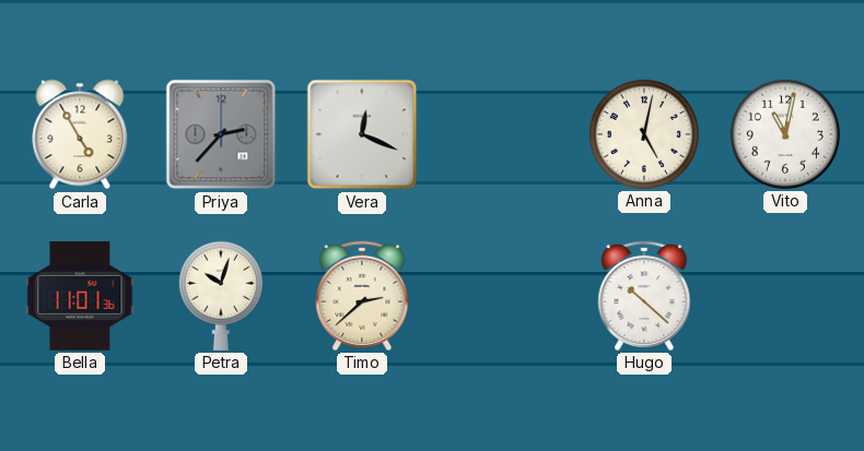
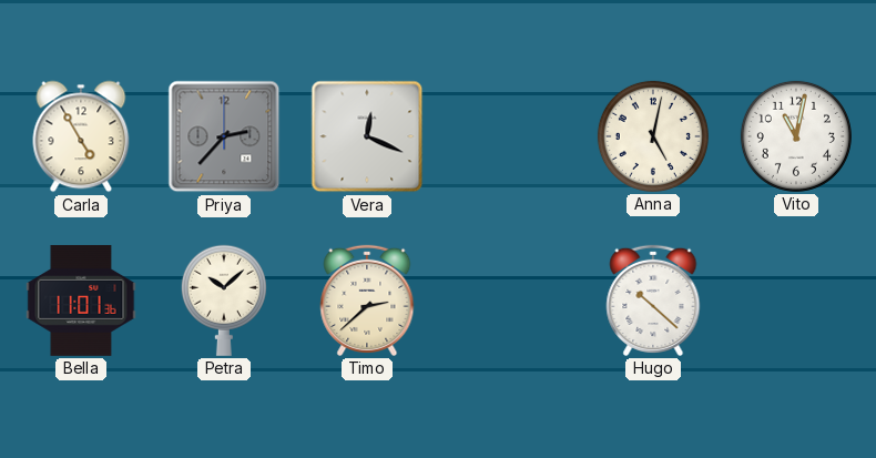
Petra: 10:03 -> 10:08 (224, 301)
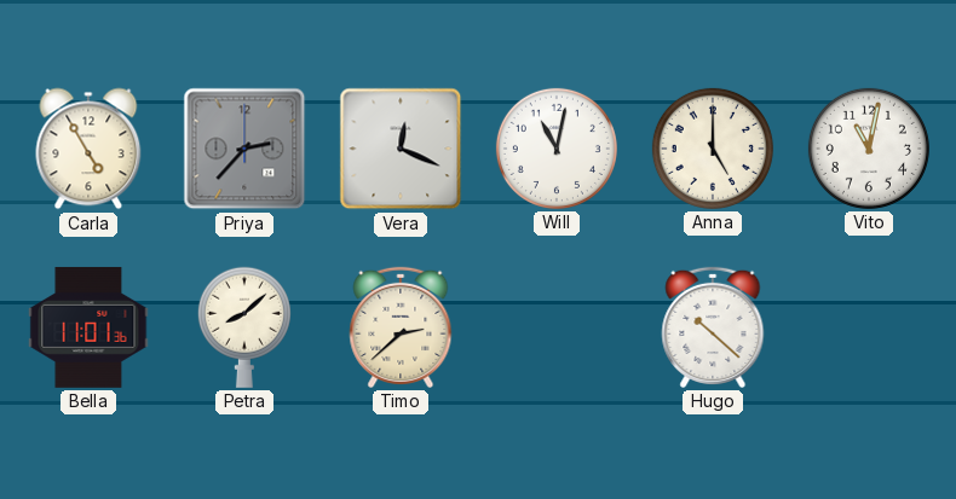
Will: none -> 11:02 (557, 149)
Anna: 5:02 -> 5:00 (713, 149)
Petra: 10:08 -> 8:08 (244, 327)
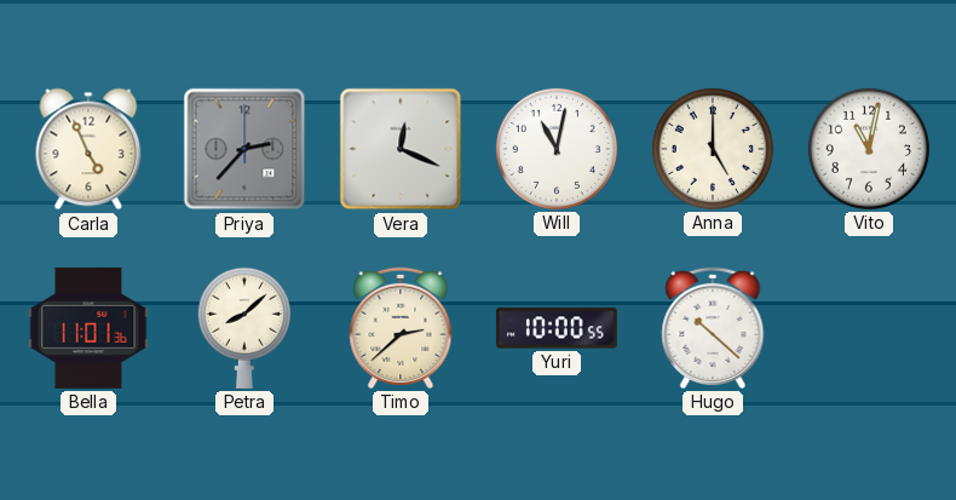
Carla: 4:55 -> 4:56 (88, 149)
Yuri: none -> 10:00 (557, 328)
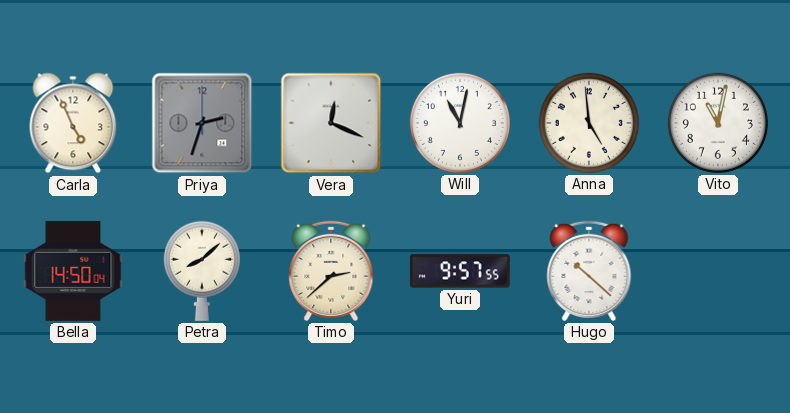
Priya: 2:37 -> 2:33 (202, 123)
Anna: 5:00 -> 4:59 (589, 123)
Bella: 11:01 -> 14:50 (73, 271)
Yuri: 10:00 -> 9:57 (460, 271)
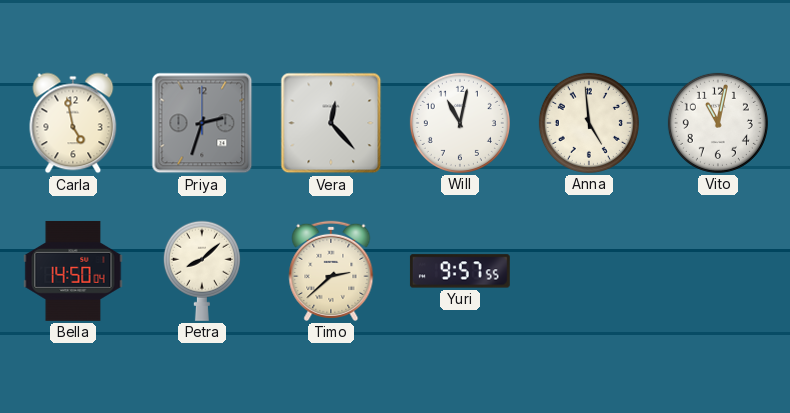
Carla: 4:56 -> 4:58 (73, 123)
Vera: 12:19 -> 12:23 (331, 123)
Hugo: 10:22 -> none (589, 271)
